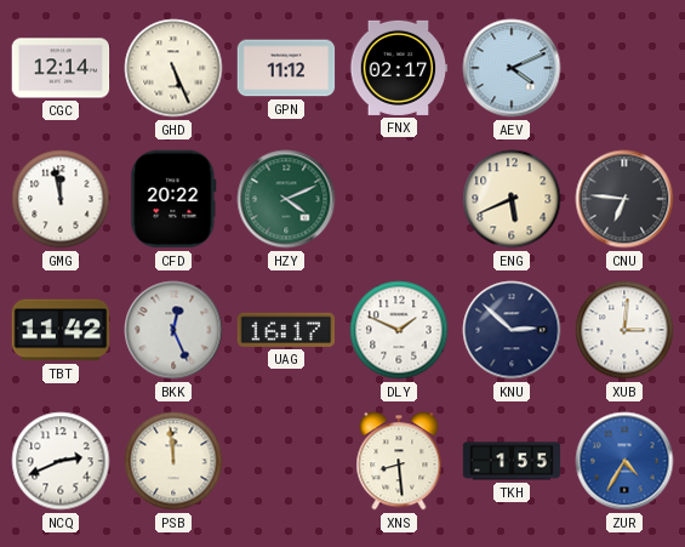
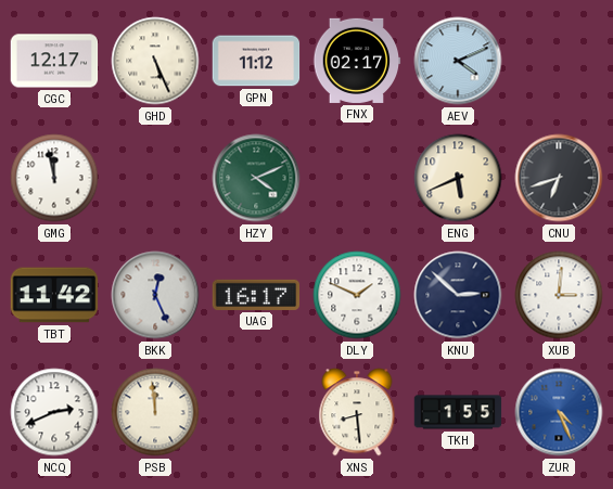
CGC: 12:14 -> 12:17 (54, 61)
CFD: 20:22 -> none (173, 199)
CNU: 6:46 -> 6:42 (559, 178)
ZUR: 4:35 -> 4:26 (559, 412)
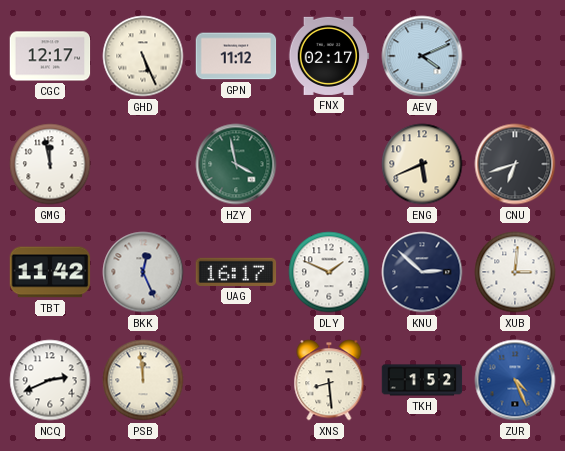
HZY: 4:11 -> 3:58 (236, 164)
TKH: 1:55 -> 1:52 (422, 380)
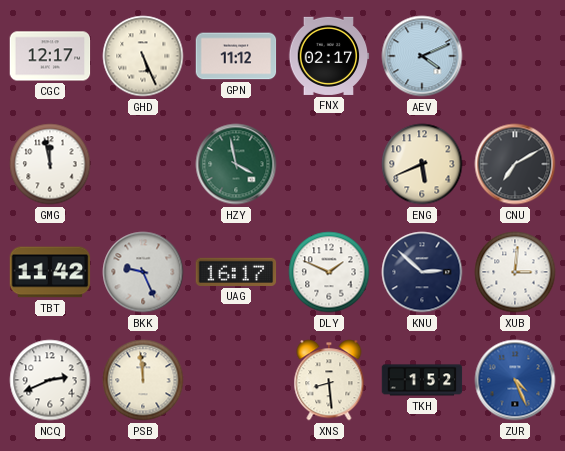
CNU: 6:42 -> 7:10 (515, 164)
BKK: 12:26 -> 9:26 (143, 272)
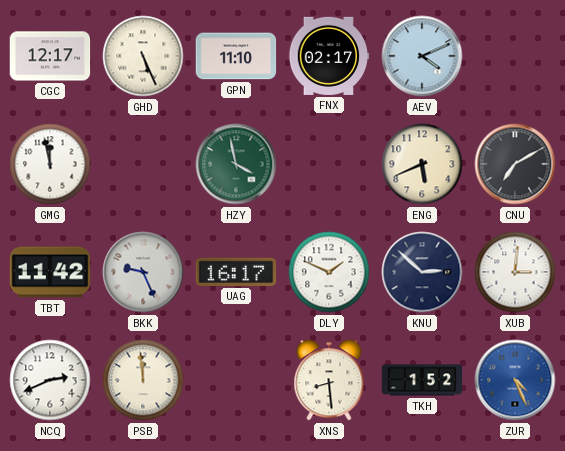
GPN: 11:12 -> 11:10 (236, 56)
